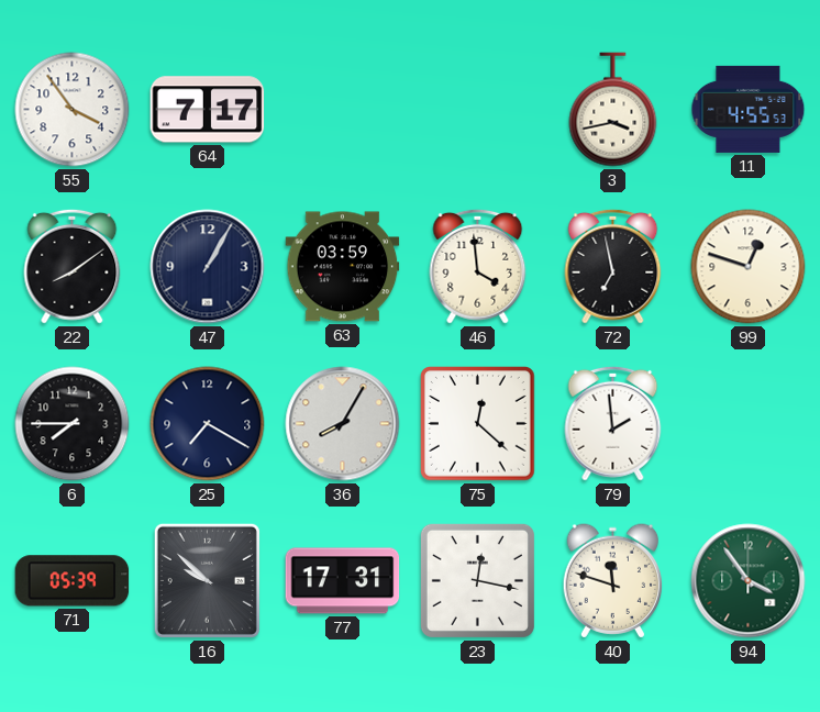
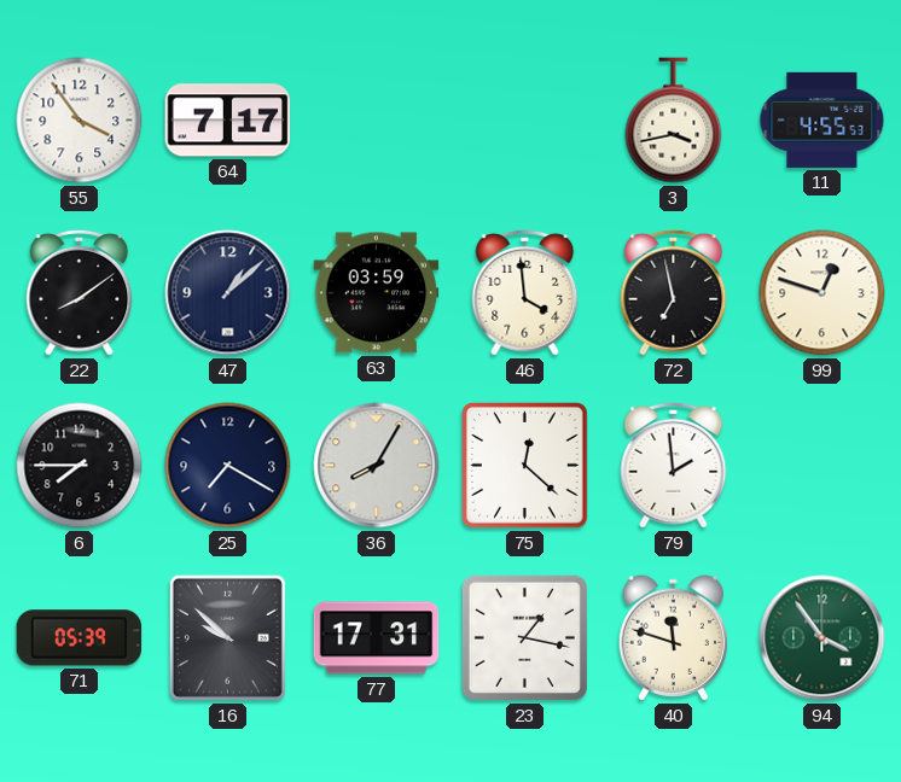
47: 1:05 -> 1:08 (228, 293)
23: 12:17 -> 1:17 (524, 637)
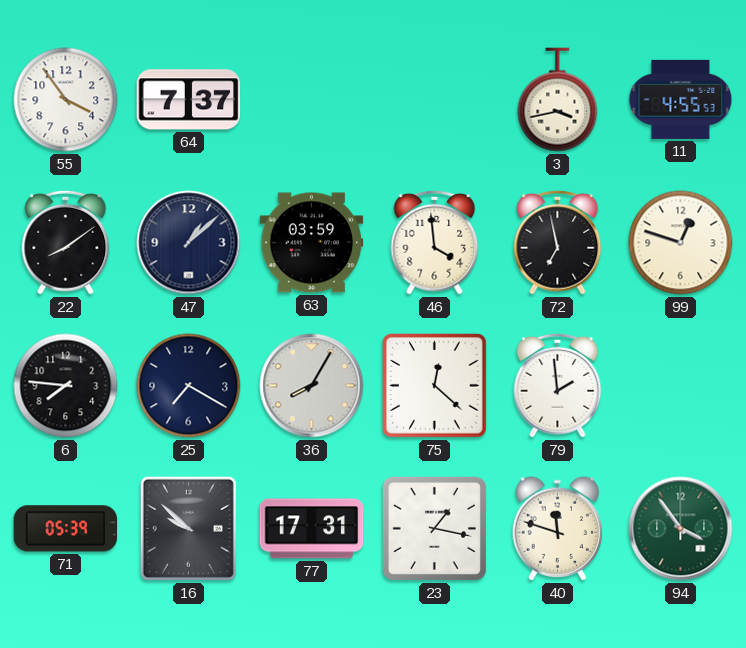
64: 7:17 -> 7:37 (189, 100)
6: 7:45 -> 7:46 (66, 386)
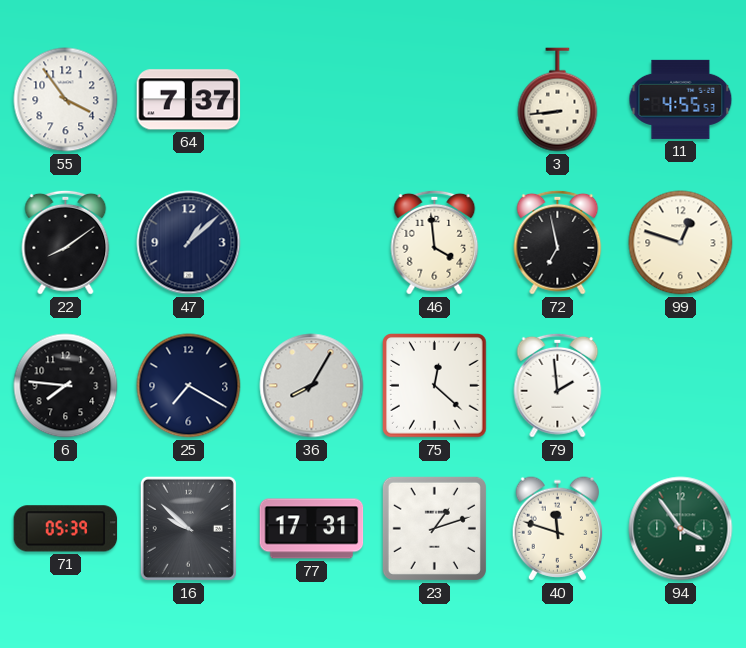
3: 3:43 -> 8:44 (558, 100)
63: 03:59 -> none (312, 243)
23: 1:17 -> 1:12 (434, 528)
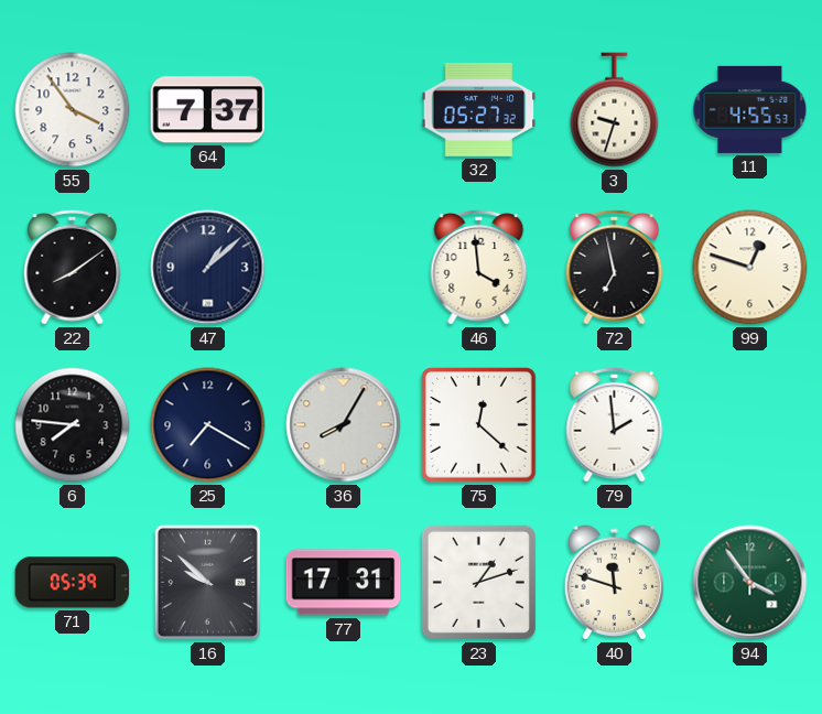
32: none -> 05:27 (479, 109)
3: 8:44 -> 9:33 (615, 110)
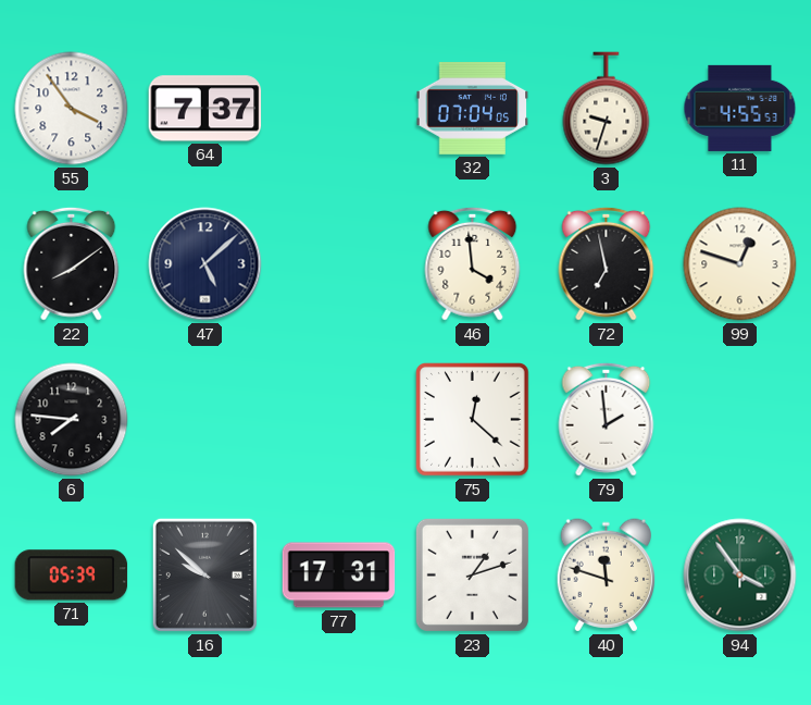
32: 05:27 -> 07:04 (473, 108)
47: 1:08 -> 5:08 (205, 264)
25: 7:20 -> none (208, 425)
36: 8:05 -> none (344, 425)
